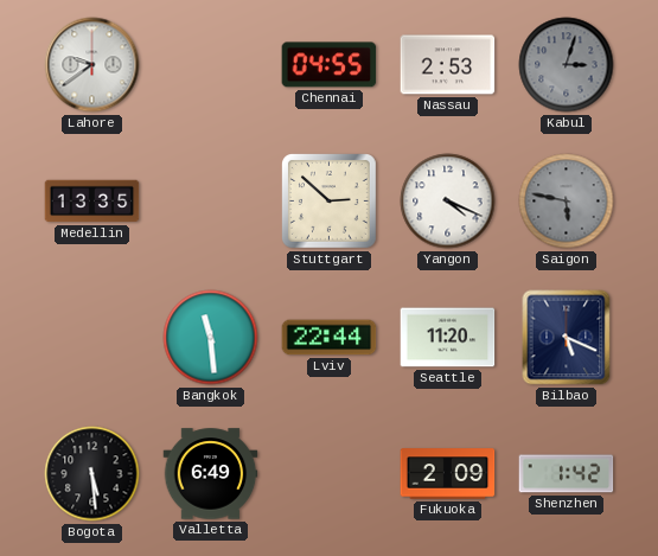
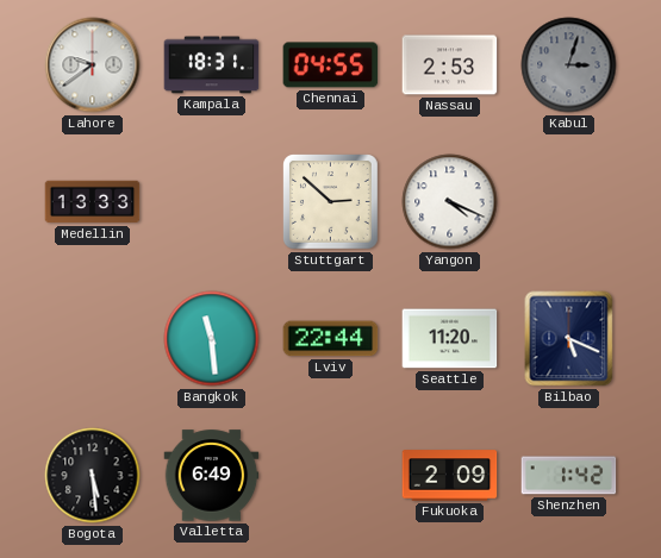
Kampala: none -> 18:31 (212, 65)
Medellin: 13:35 -> 13:33 (93, 202)
Saigon: 5:47 -> none (567, 202)
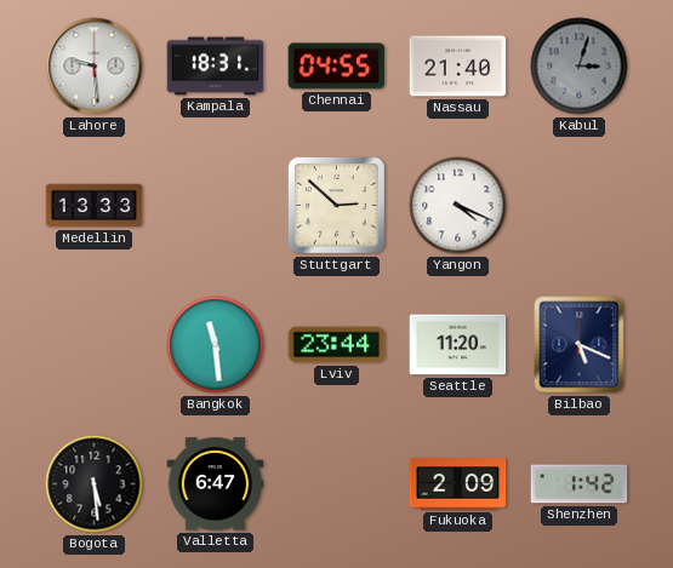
Lahore: 9:39 -> 9:29 (95, 67)
Nassau: 2:53 -> 21:40 (458, 67)
Lviv: 22:44 -> 23:44 (337, 345)
Valletta: 6:49 -> 6:47 (216, 484)
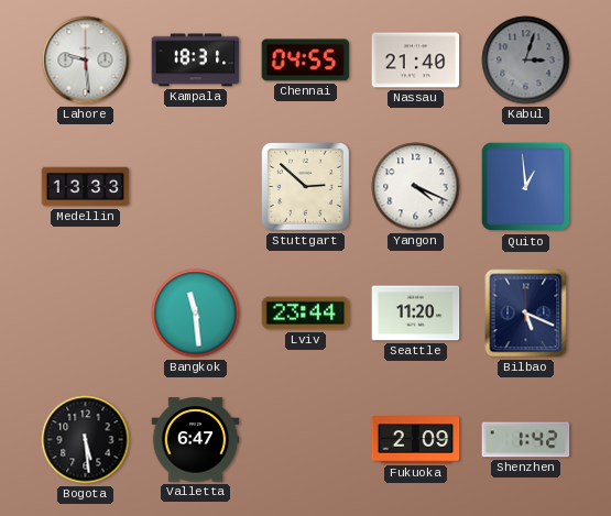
Quito: none -> 12:59 (526, 187)
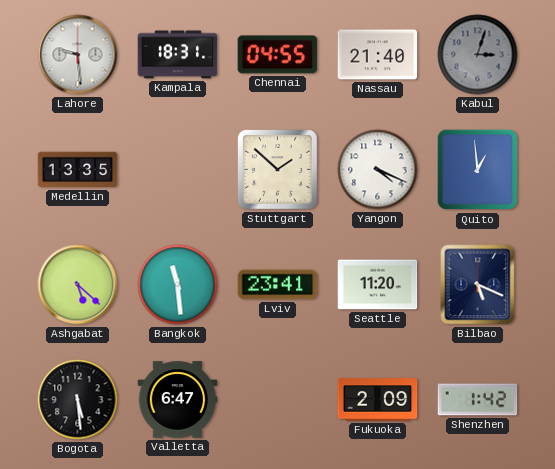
Medellin: 13:33 -> 13:35 (78, 170)
Stuttgart: 2:52 -> 1:52 (278, 170)
Ashgabat: none -> 5:22 (78, 285)
Lviv: 23:44 -> 23:41 (278, 285)
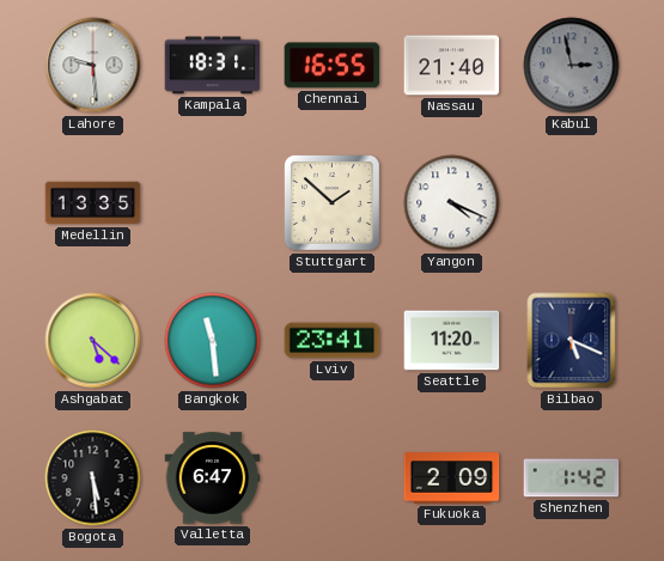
Chennai: 04:55 -> 16:55 (333, 66)
Kabul: 3:03 -> 2:58 (572, 66)
Quito: 12:59 -> none (478, 170)
